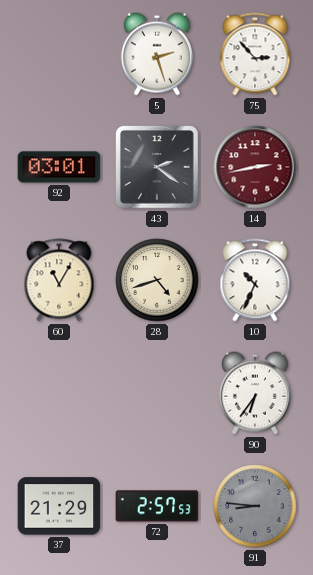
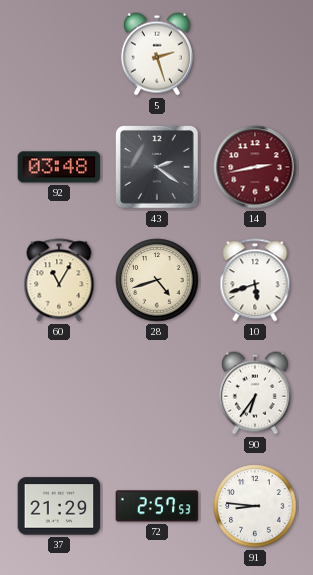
75: 2:53 -> none (255, 54)
92: 03:01 -> 03:48 (59, 167)
10: 10:34 -> 5:42 (255, 280)
91 dial: grey -> white (255, 506)
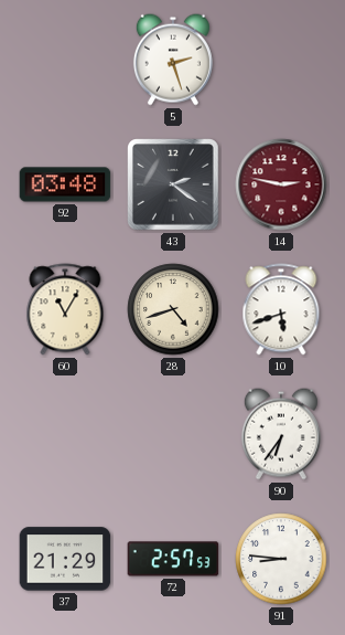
14: 2:43 -> 2:47 (281, 184)
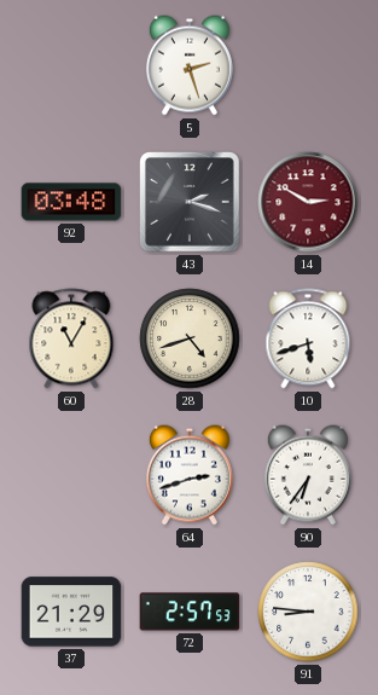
43: 2:21 -> 2:18 (190, 202)
14: 2:47 -> 2:50 (308, 202)
64: none -> 2:42 (190, 475)
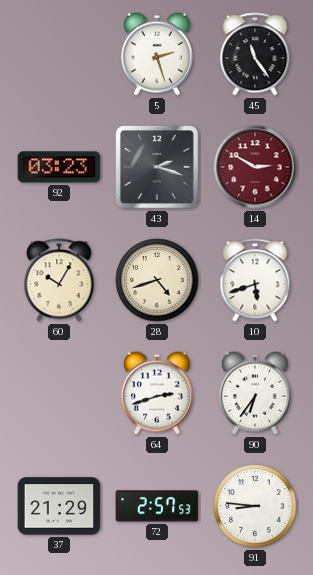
45: none -> 11:24 (255, 54)
92: 03:48 -> 03:23 (59, 167)
60: 11:05 -> 10:05 (59, 280)
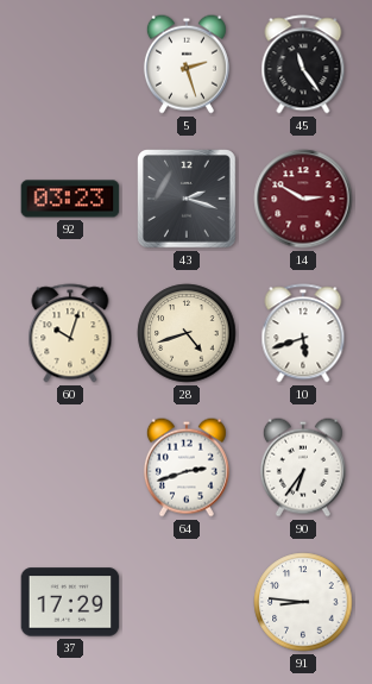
60: 10:05 -> 10:03 (70, 333)
37: 21:29 -> 17:29 (70, 602)
72: 2:57 -> none (157, 506)
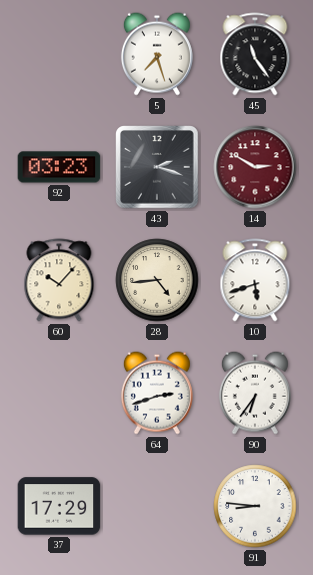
5: 2:27 -> 7:27 (157, 54)
60: 10:03 -> 10:07 (59, 280)
28: 4:42 -> 4:44 (157, 280)
